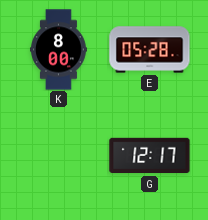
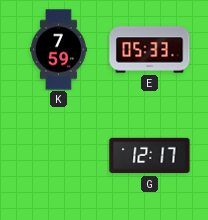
K: 8:00 -> 7:59 (59, 50)
E: 05:28 -> 05:33 (150, 50)
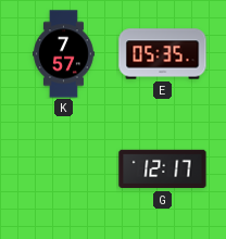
K: 7:59 -> 7:57 (64, 54)
E: 05:33 -> 05:35 (163, 54)
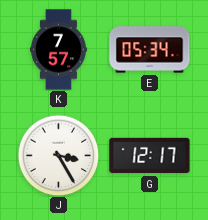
E: 05:35 -> 05:34 (150, 50)
J: none -> 3:25 (58, 155)
